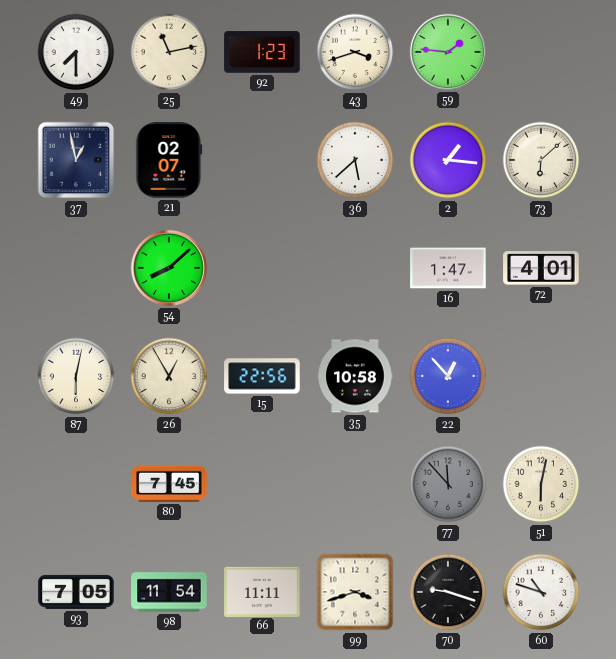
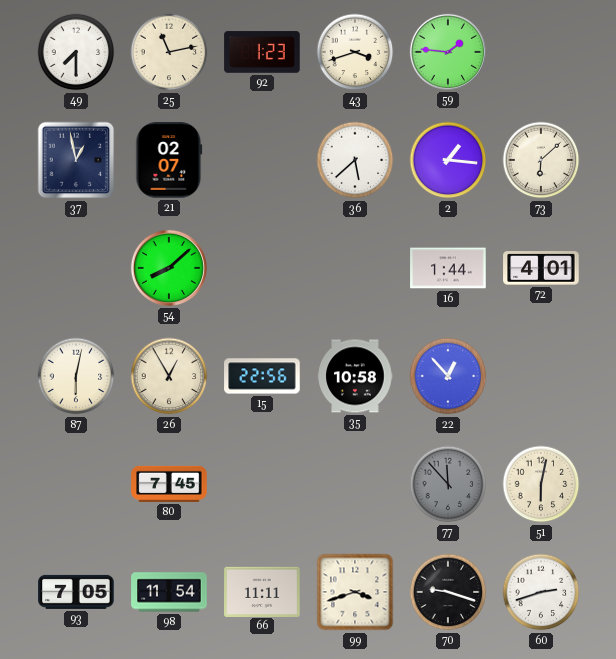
16: 1:47 -> 1:44 (448, 268)
60: 10:48 -> 2:42 (541, 592)
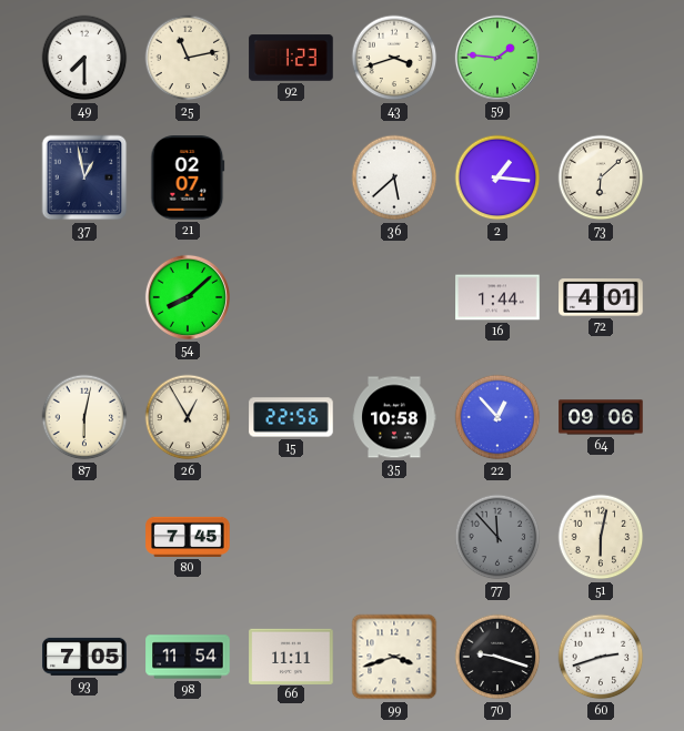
64: none -> 09:06 (601, 417)
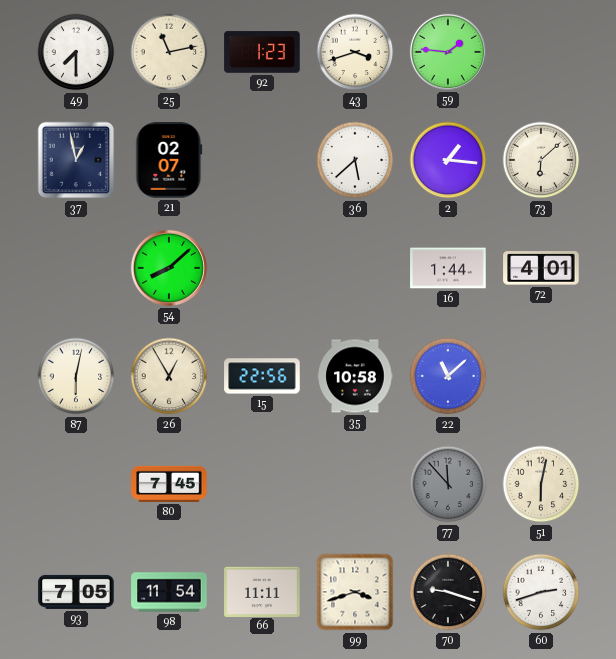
22: 12:53 -> 11:08 (448, 376)
64: 09:06 -> none (601, 417)
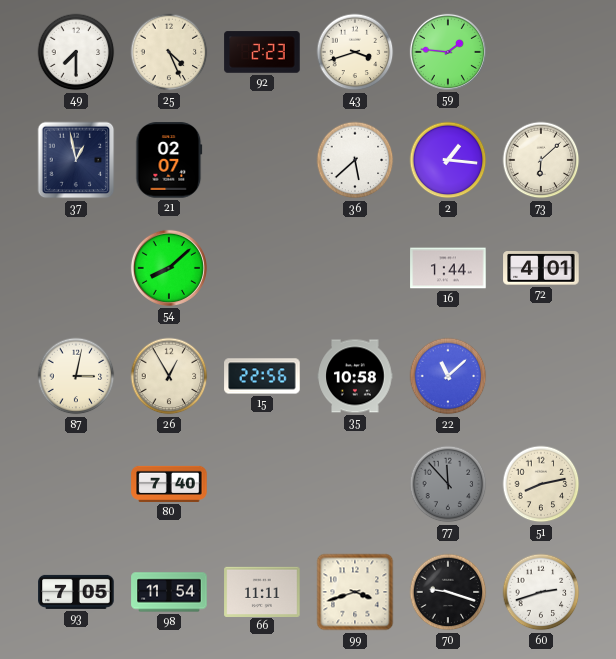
25: 11:13 -> 4:26 (169, 52)
92: 1:23 -> 2:23 (262, 52)
87: 6:02 -> 3:02 (76, 376)
80: 7:45 -> 7:40 (169, 484)
51: 6:02 -> 8:13 (541, 484)
